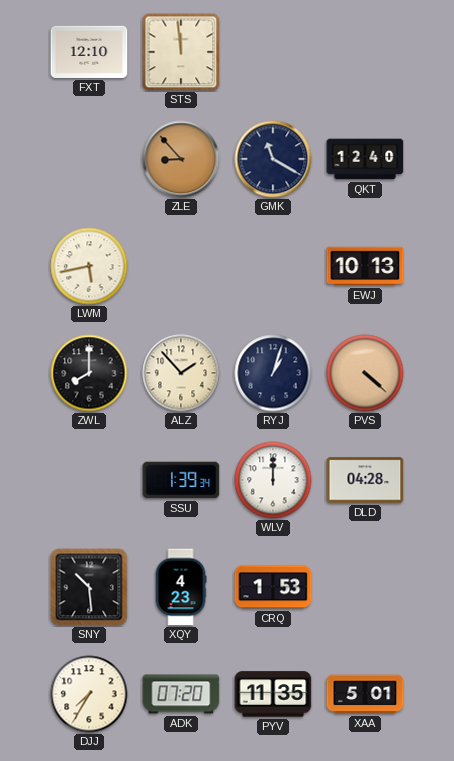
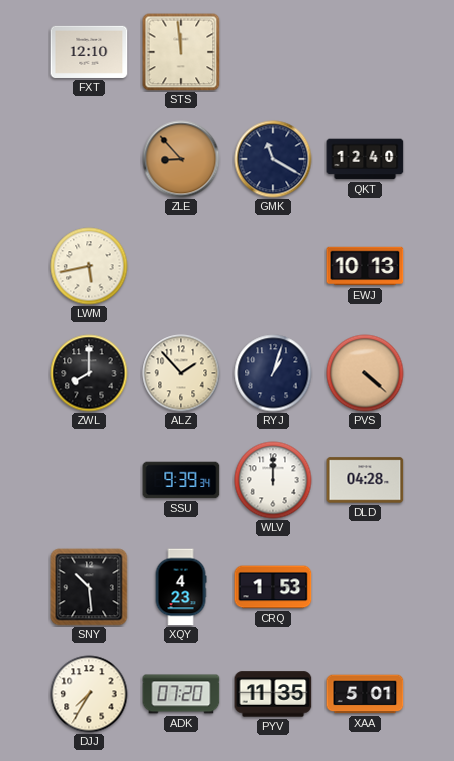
SSU: 1:39 -> 9:39 (181, 480)
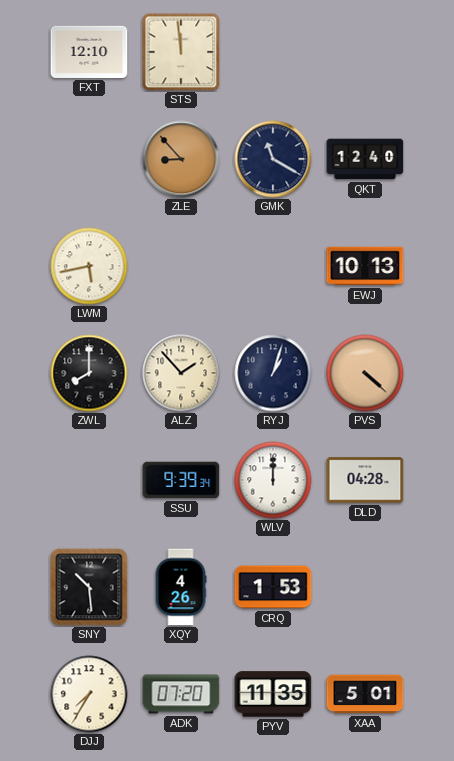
XQY: 4:23 -> 4:26 (181, 587)
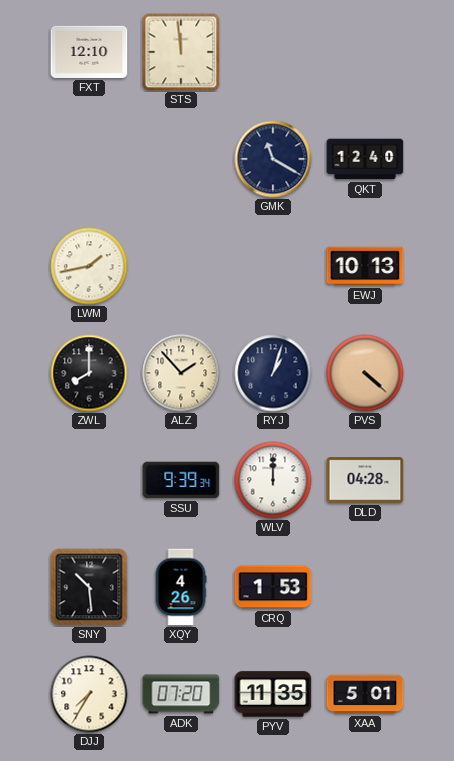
ZLE: 8:53 -> none (181, 159)
LWM: 5:43 -> 1:43 (89, 266)
